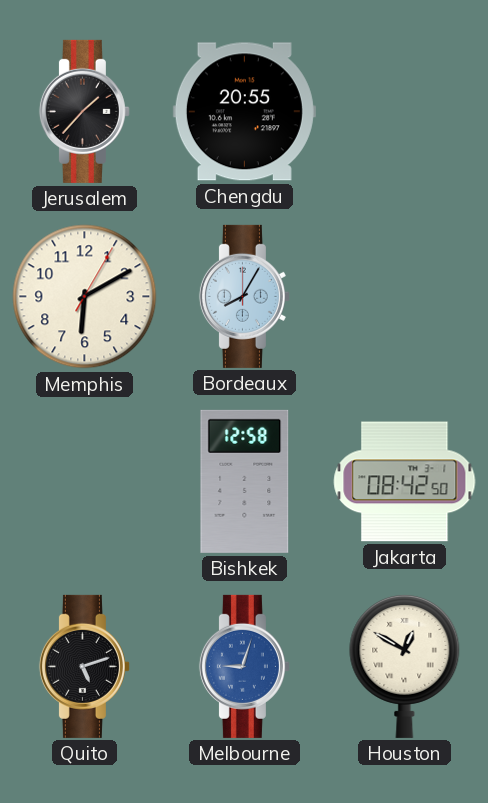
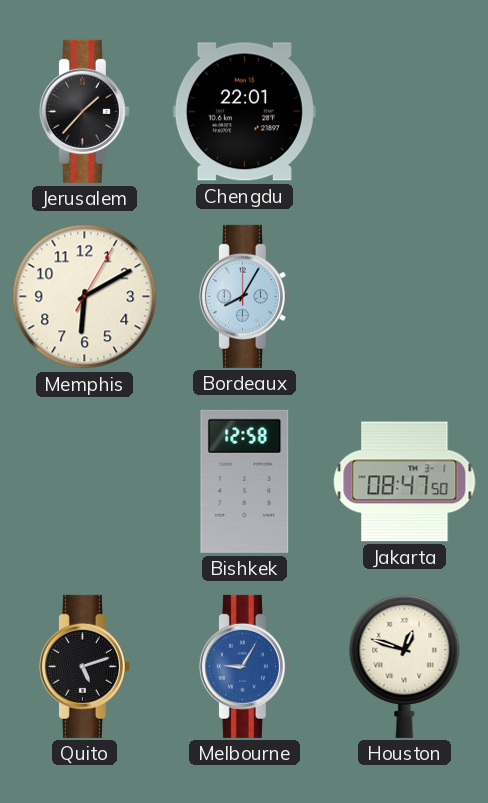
Chengdu: 20:55 -> 22:01 (244, 112)
Jakarta: 08:42 -> 08:47 (405, 482)
Melbourne: 9:03 -> 9:05 (244, 666)
Houston: 12:50 -> 12:48 (405, 666)
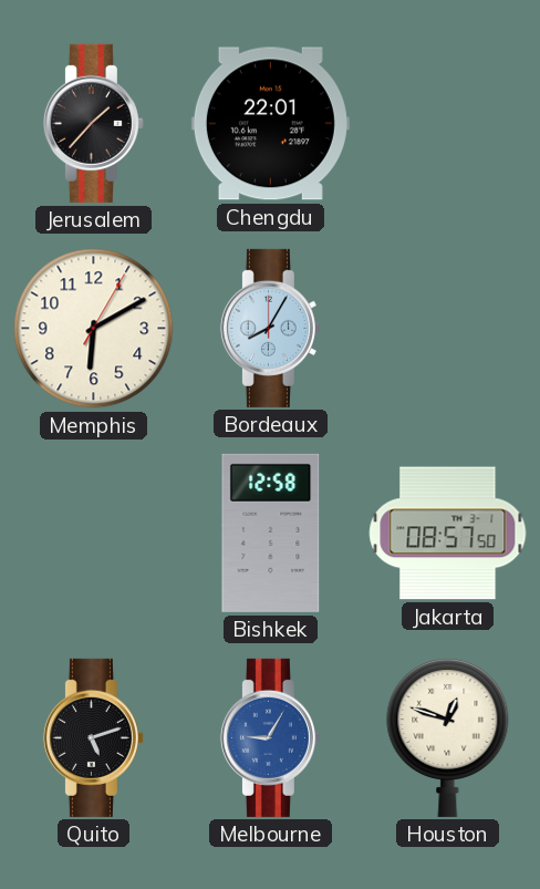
Jakarta: 08:47 -> 08:57 (448, 534)
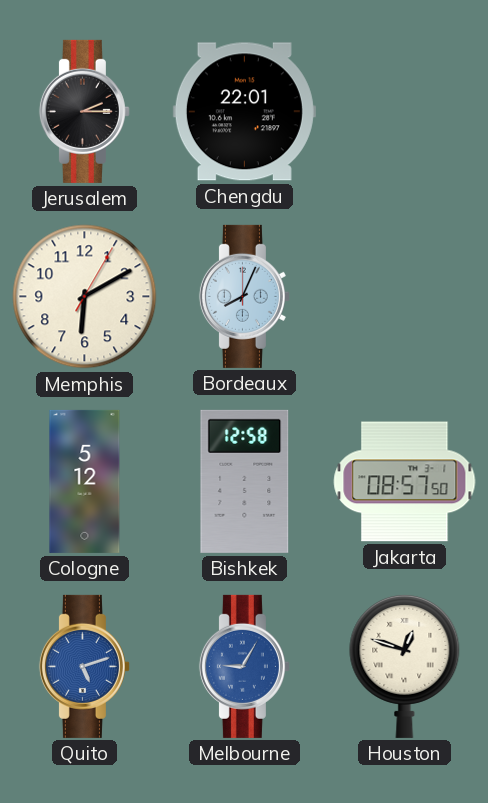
Jerusalem: 1:37 -> 2:15 (84, 111)
Bordeaux: 8:05 -> 8:04 (244, 296)
Cologne: none -> 5:12 (85, 481)
Quito dial: black -> blue (84, 666)
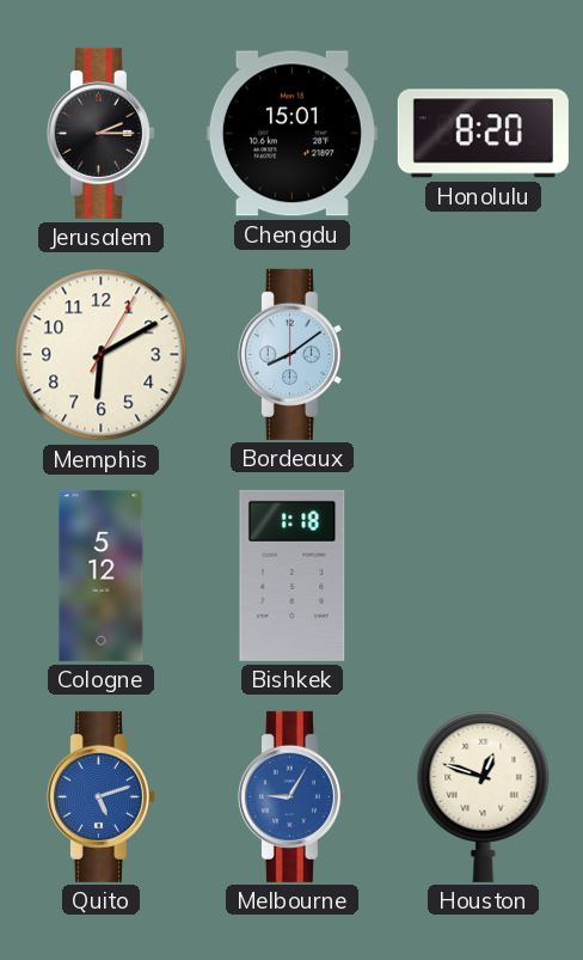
Chengdu: 22:01 -> 15:01 (291, 134)
Honolulu: none -> 8:20 (483, 134)
Bordeaux: 8:04 -> 8:09 (291, 354)
Bishkek: 12:58 -> 1:18 (293, 575)
Jakarta: 08:57 -> none (405, 482)
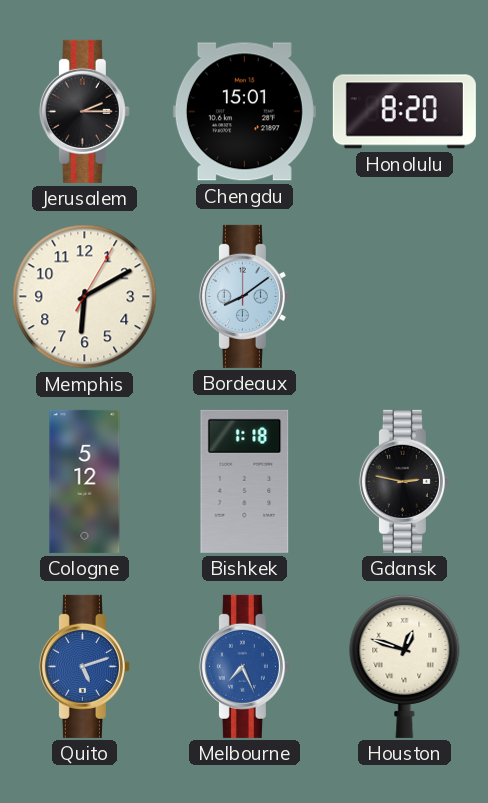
Gdansk: none -> 2:47 (404, 481)
Melbourne: 9:05 -> 7:26 (244, 666)
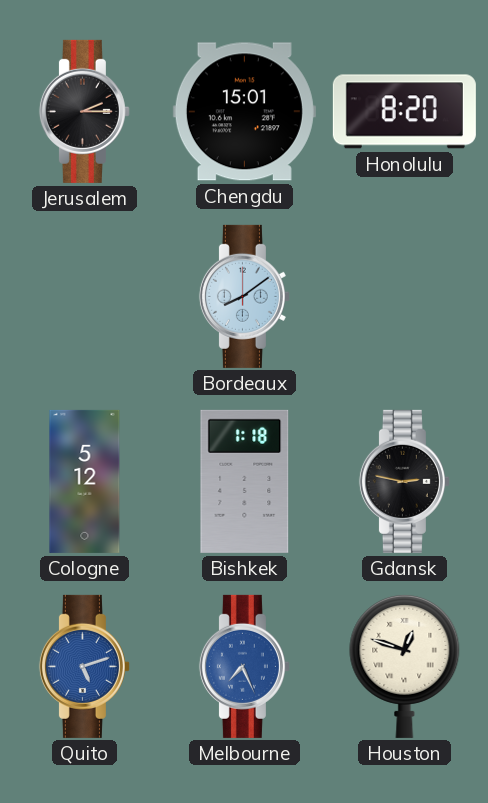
Memphis: 6:10 -> none (85, 297)
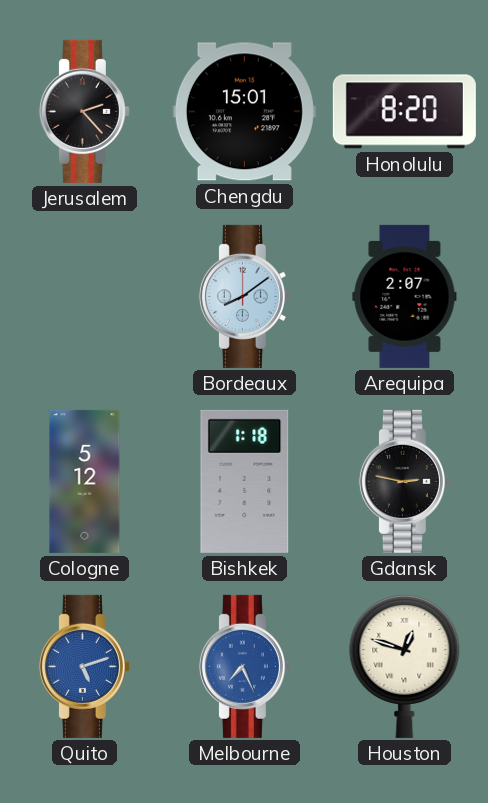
Jerusalem: 2:15 -> 2:23 (84, 111)
Arequipa: none -> 2:07 (405, 296)
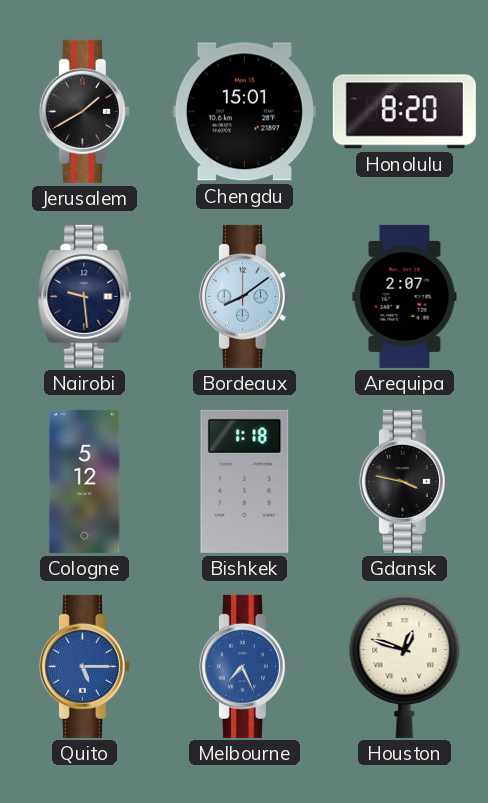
Jerusalem: 2:23 -> 1:40 (84, 111)
Nairobi: none -> 9:29 (85, 296)
Gdansk: 2:47 -> 3:47 (404, 481)
Quito: 5:12 -> 5:15 (84, 666)
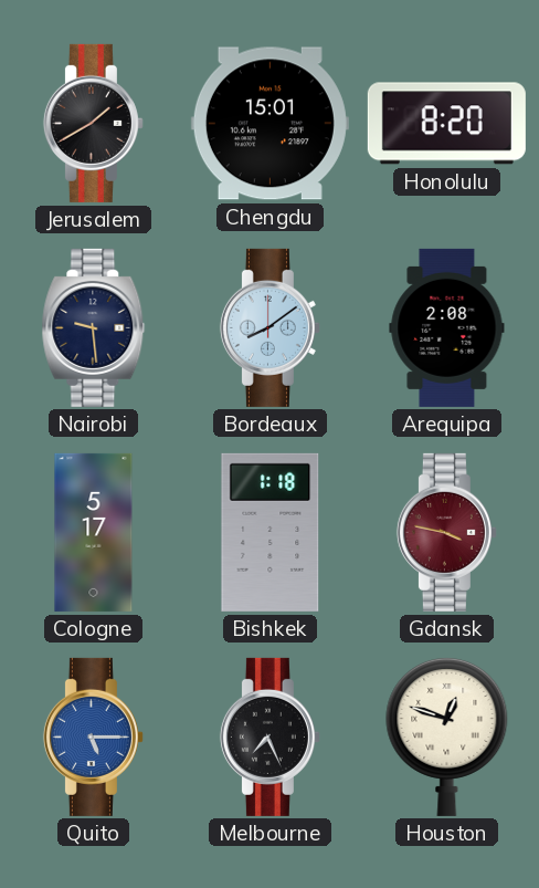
Arequipa: 2:07 -> 2:08 (447, 327)
Cologne: 5:12 -> 5:17 (94, 532)
Gdansk dial: black -> burgundy (446, 532)
Melbourne dial: blue -> black (269, 736)
